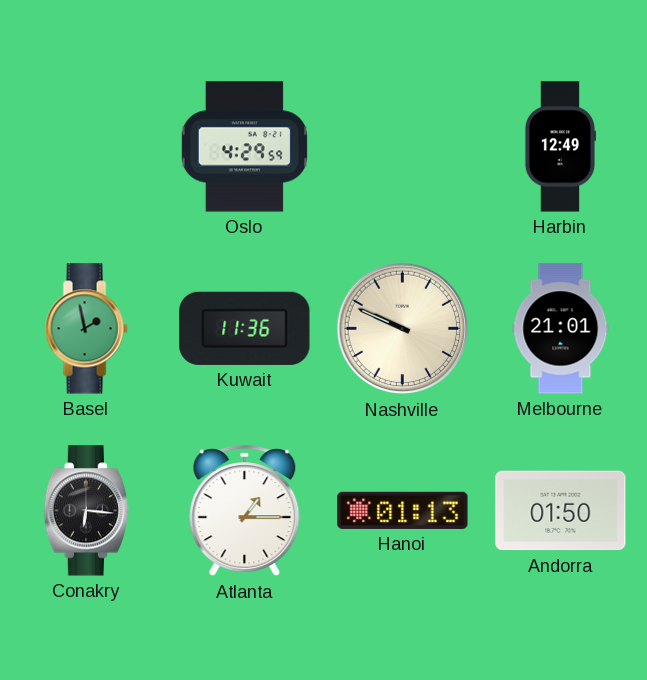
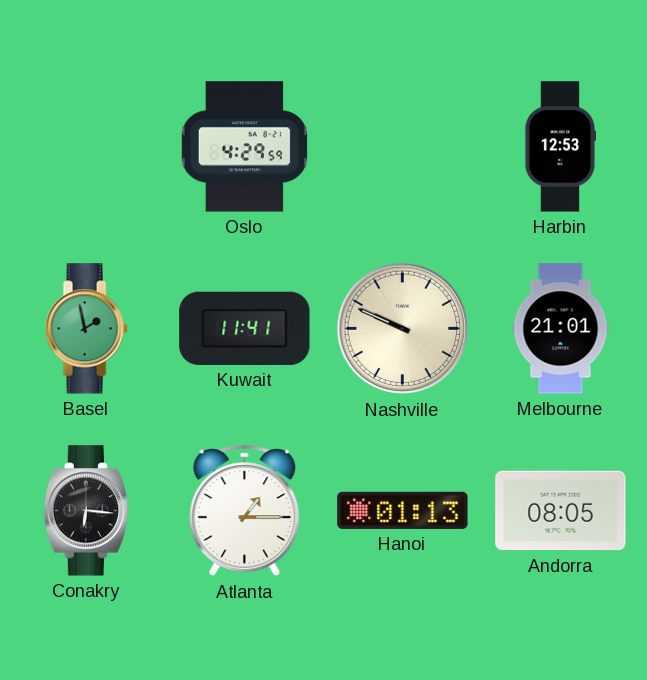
Harbin: 12:49 -> 12:53 (559, 147)
Kuwait: 11:36 -> 11:41 (245, 328)
Andorra: 01:50 -> 08:05 (561, 511)
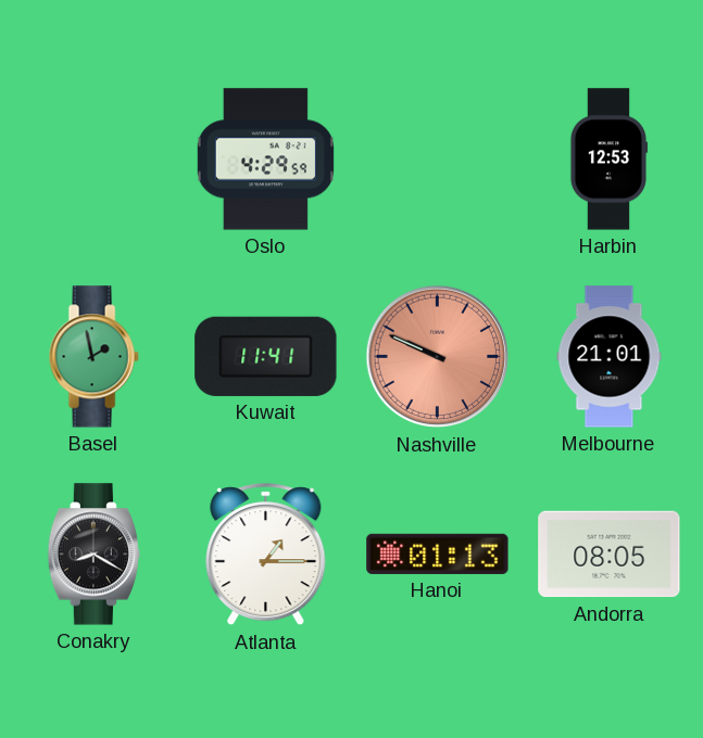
Nashville dial: cream -> salmon (438, 357)
Conakry: 6:16 -> 8:20 (93, 555)
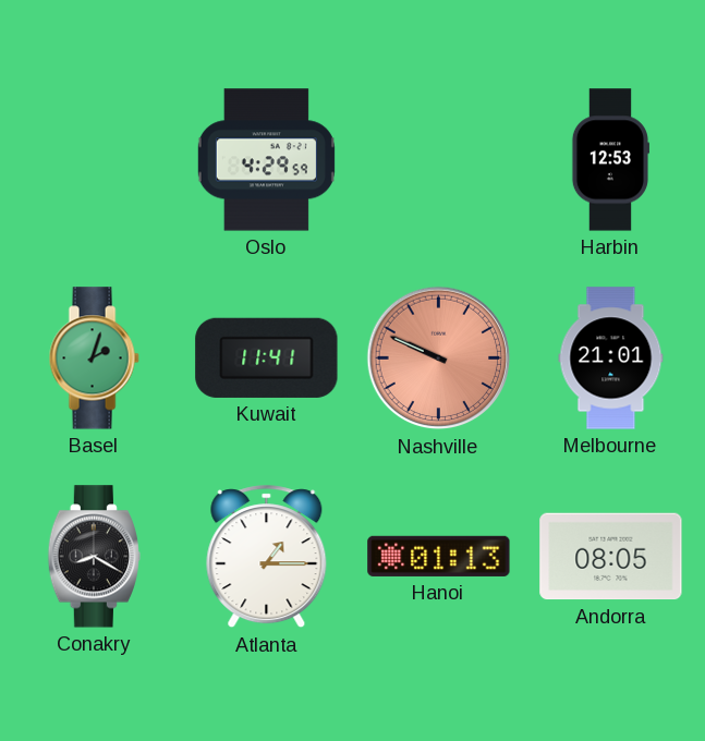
Basel: 1:58 -> 2:03 (94, 359)
